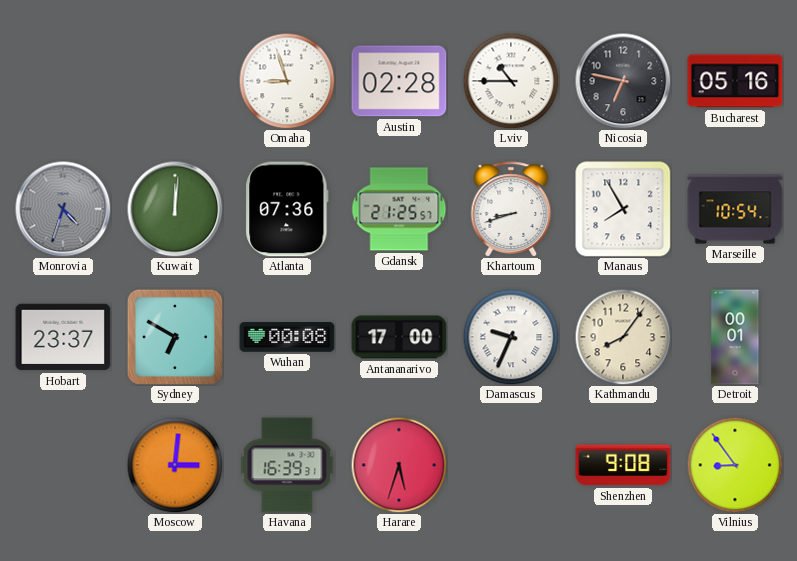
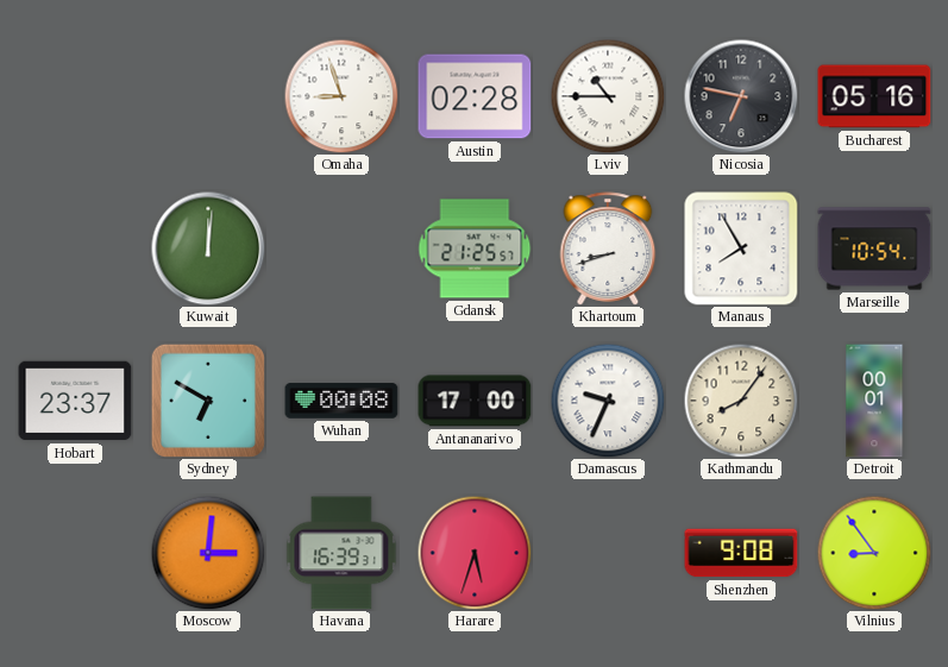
Monrovia: 4:33 -> none (63, 209)
Atlanta: 07:36 -> none (287, 209)
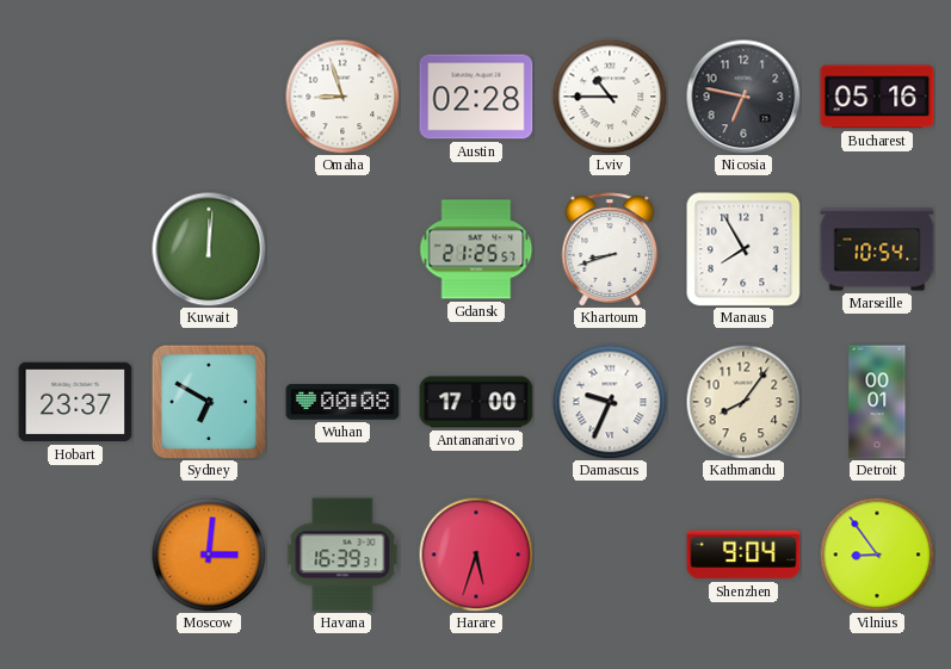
Shenzhen: 9:08 -> 9:04 (743, 555)
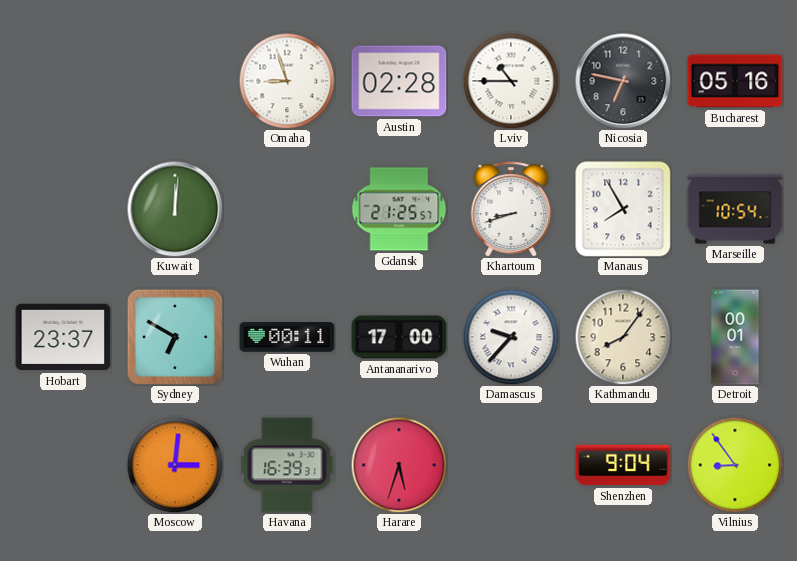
Wuhan: 00:08 -> 00:11 (287, 337)
Damascus: 9:34 -> 9:37 (511, 337)
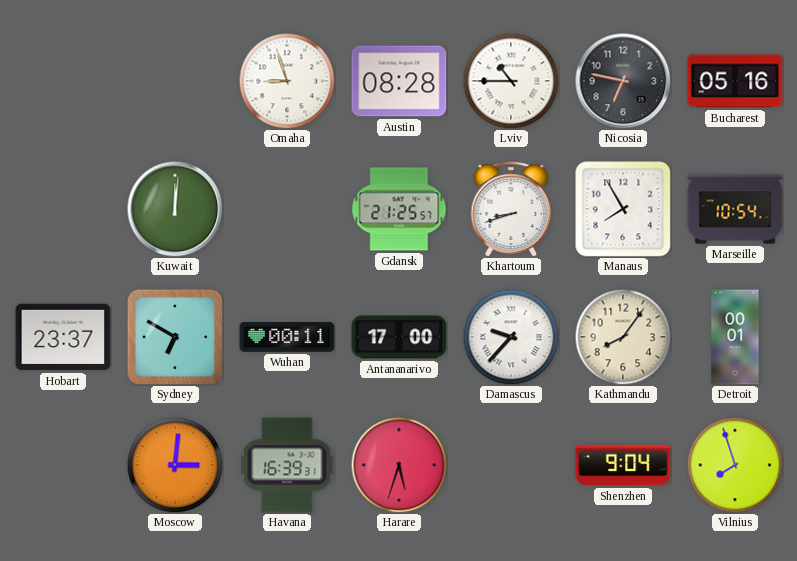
Austin: 02:28 -> 08:28 (399, 81)
Vilnius: 8:54 -> 7:57 (735, 465)
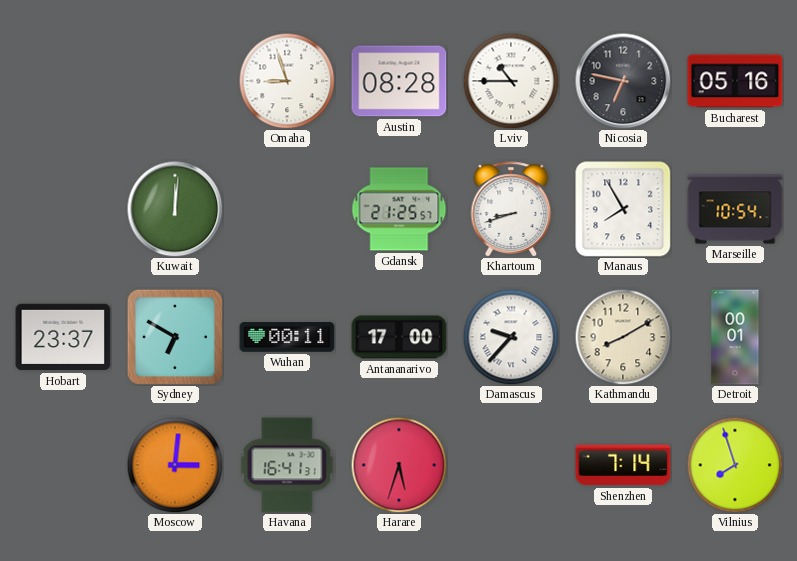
Kathmandu: 8:06 -> 8:10 (623, 337)
Havana: 16:39 -> 16:41 (287, 465)
Shenzhen: 9:04 -> 7:14 (623, 465)
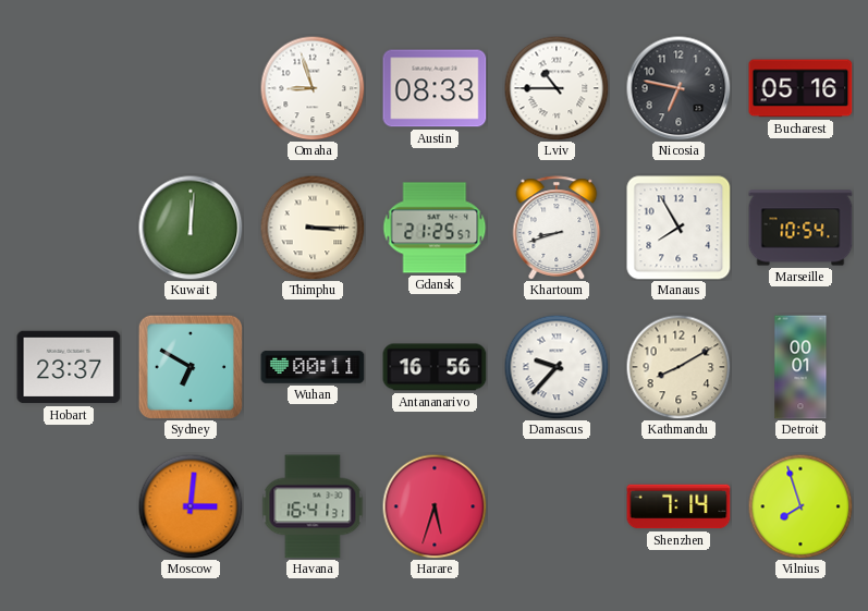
Austin: 08:28 -> 08:33 (435, 88)
Thimphu: none -> 3:15 (313, 228)
Antananarivo: 17:00 -> 16:56 (435, 367)
